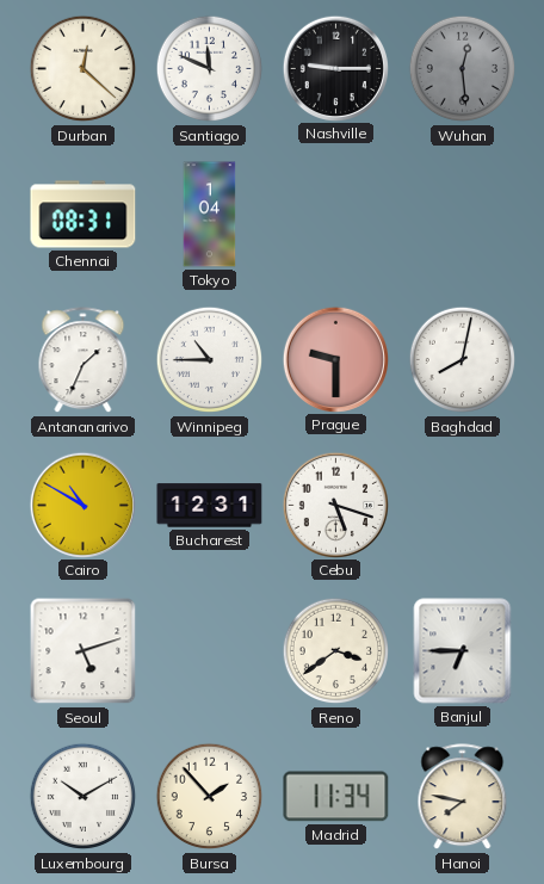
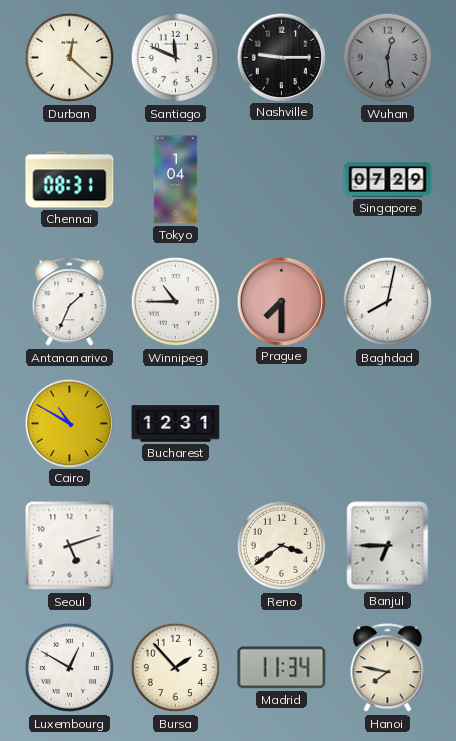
Singapore: none -> 07:29 (388, 180)
Prague: 9:30 -> 7:30 (281, 301)
Cebu: 5:18 -> none (335, 505)
Luxembourg: 10:10 -> 12:50 (70, 668)
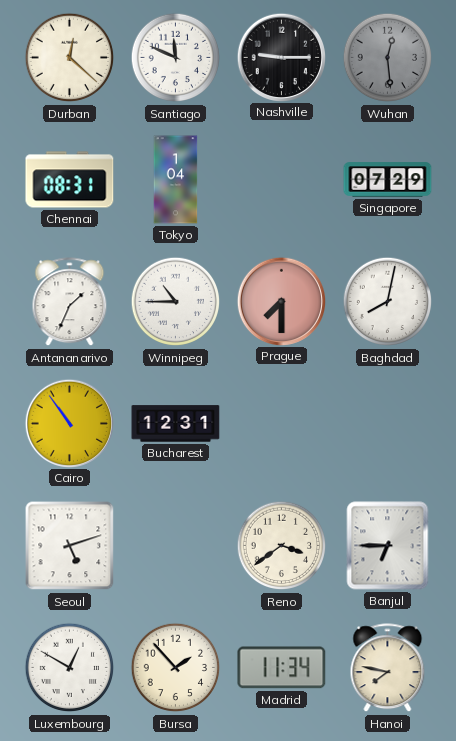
Cairo: 10:50 -> 10:54 (69, 423)
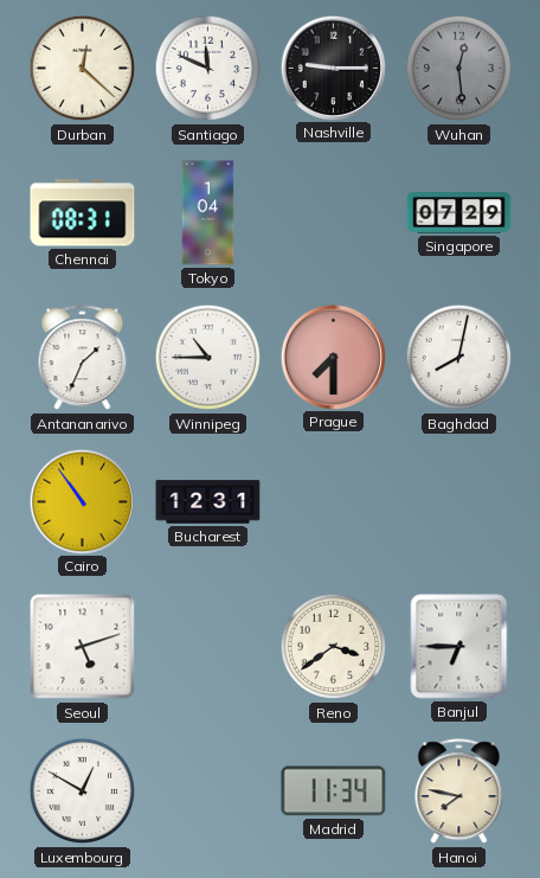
Bursa: 1:53 -> none (176, 668)
